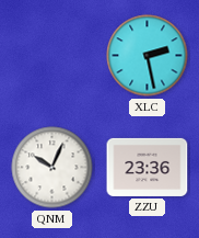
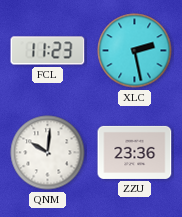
FCL: none -> 11:23 (48, 51)
QNM: 10:04 -> 10:01 (48, 153)
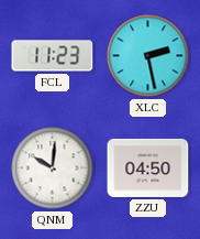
ZZU: 23:36 -> 04:50 (148, 167)
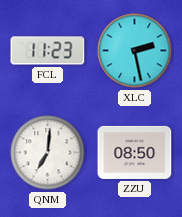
QNM: 10:01 -> 7:01 (48, 153)
ZZU: 04:50 -> 08:50 (135, 152)
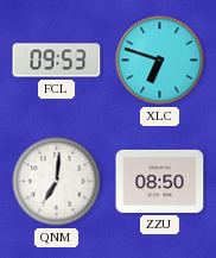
FCL: 11:23 -> 09:53 (57, 61)
XLC: 2:28 -> 6:48 (160, 61)
